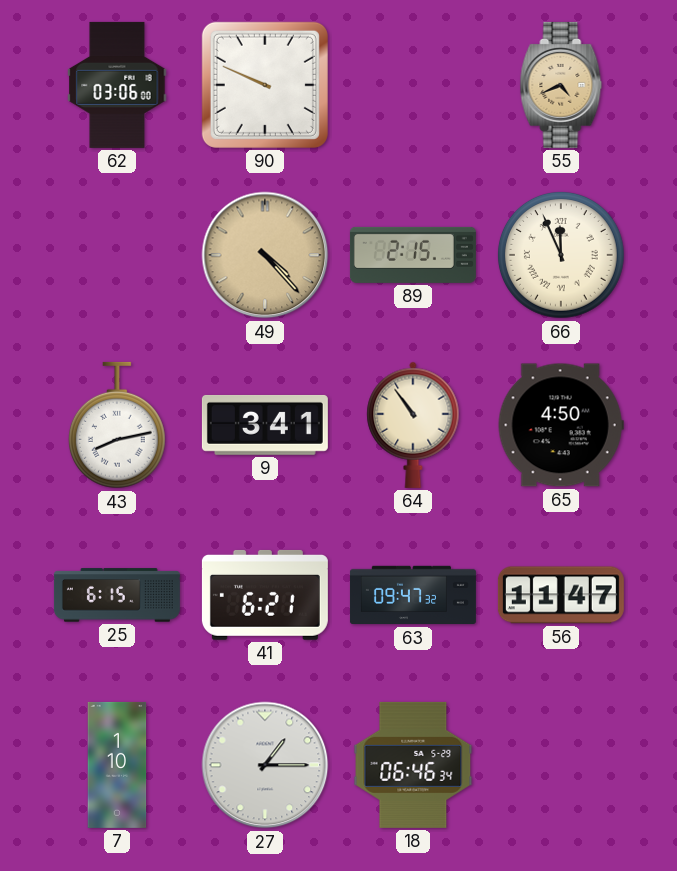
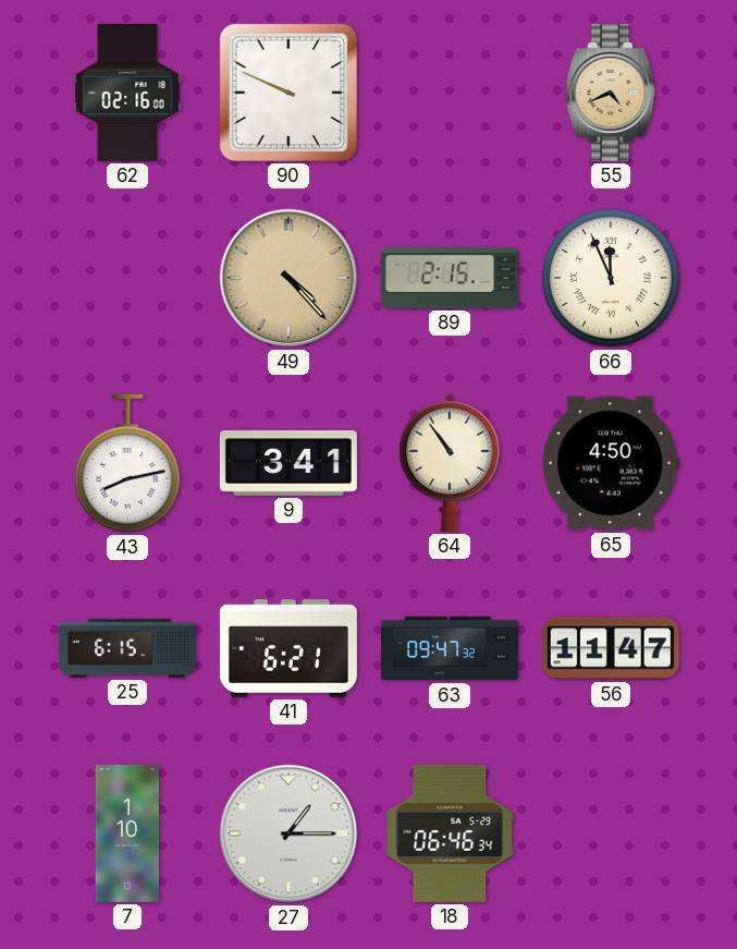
62: 03:06 -> 02:16 (127, 93)
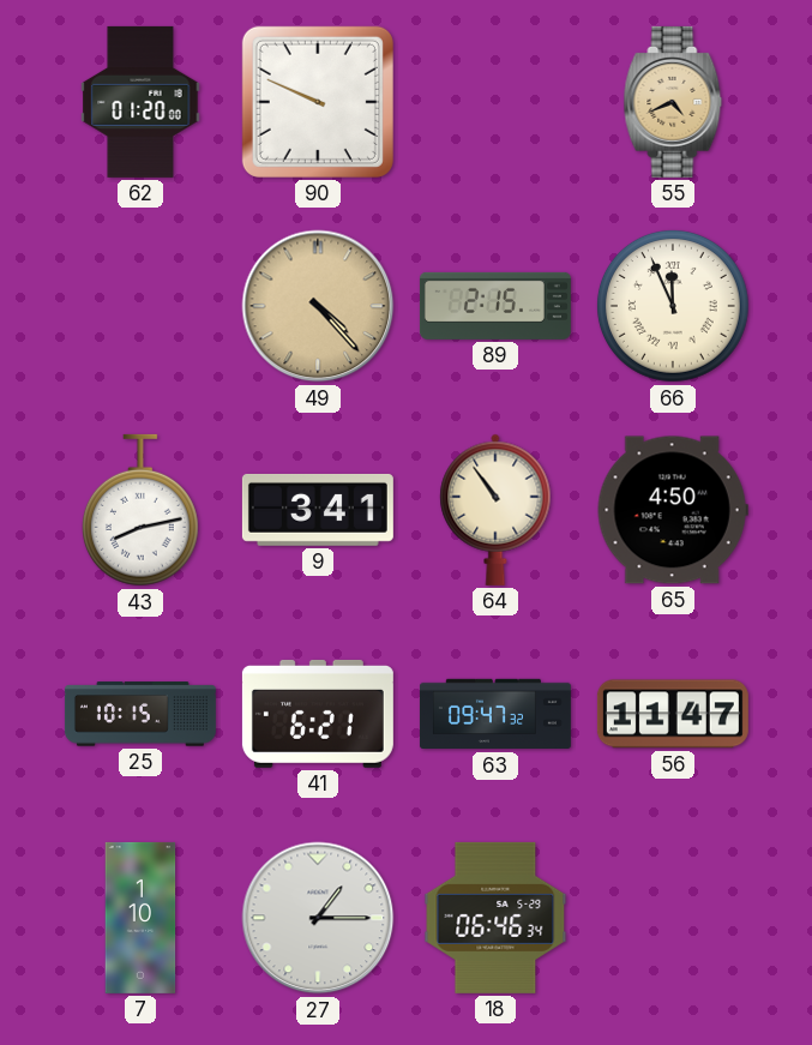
62: 02:16 -> 01:20 (140, 102)
25: 6:15 -> 10:15 (140, 714)
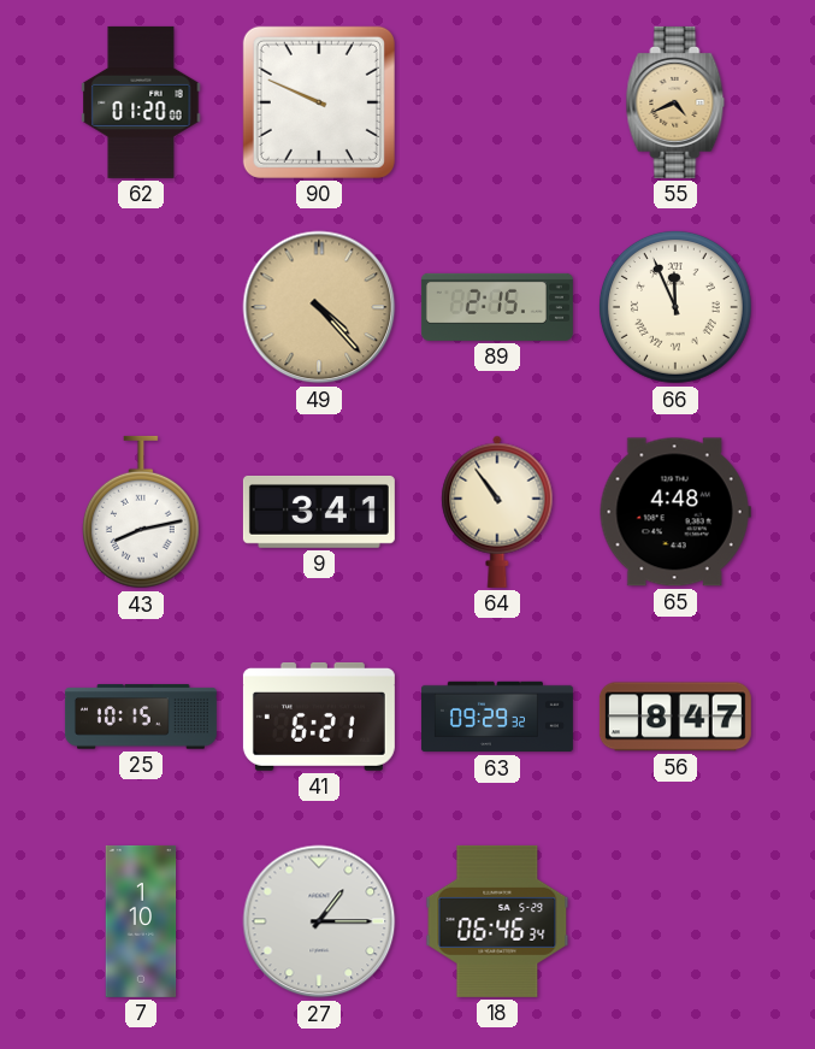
65: 4:50 -> 4:48 (675, 512)
63: 09:47 -> 09:29 (497, 717)
56: 11:47 -> 8:47 (675, 717)
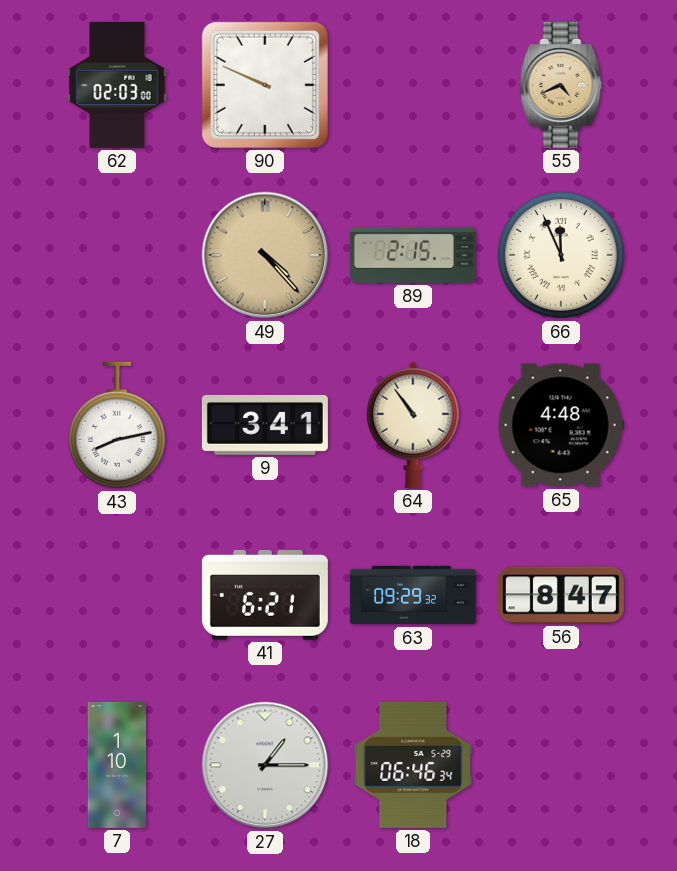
62: 01:20 -> 02:03 (117, 85)
25: 10:15 -> none (141, 717)
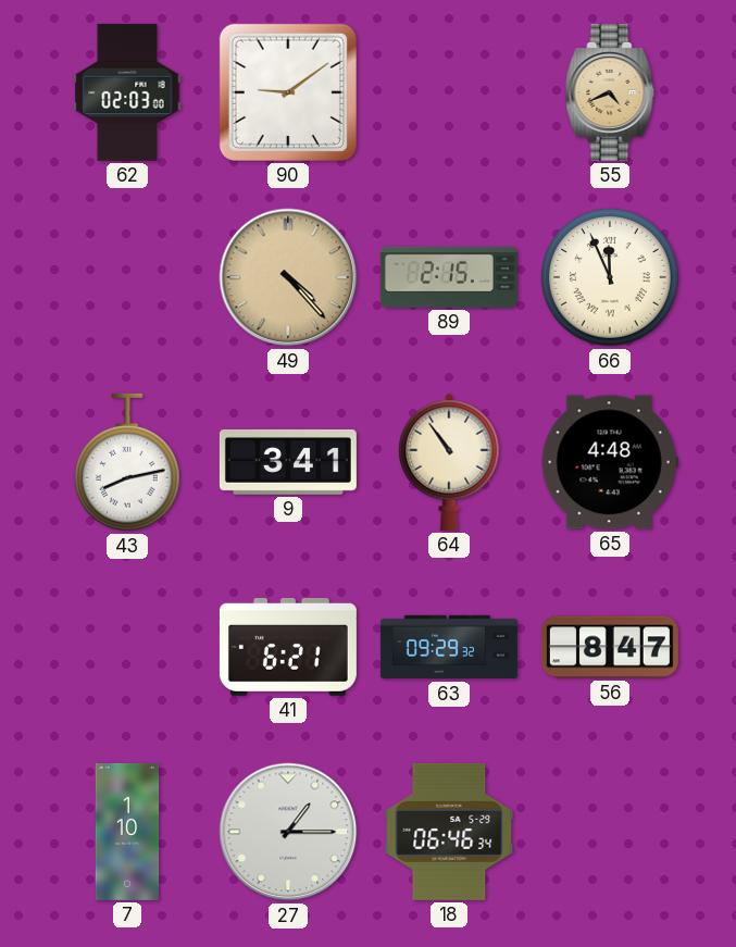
90: 9:49 -> 9:09 (288, 92)
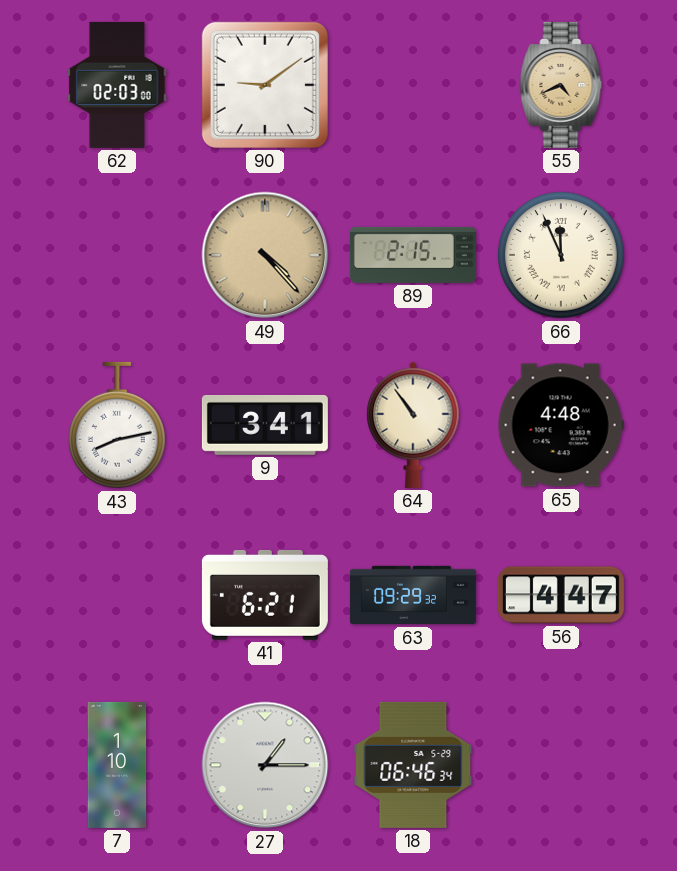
56: 8:47 -> 4:47 (561, 595)
